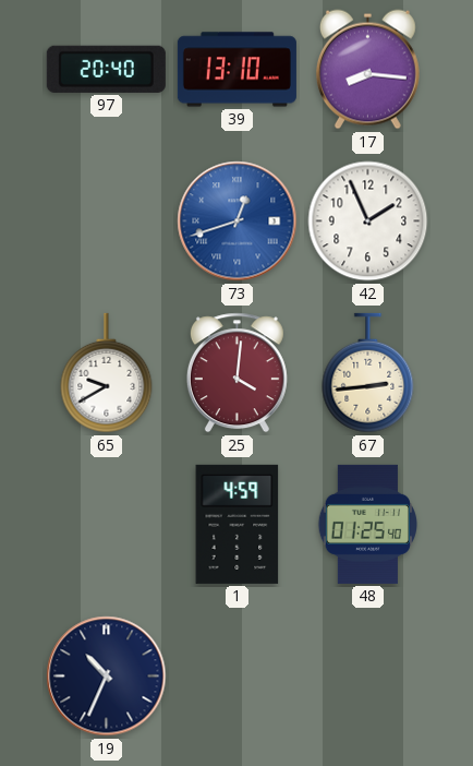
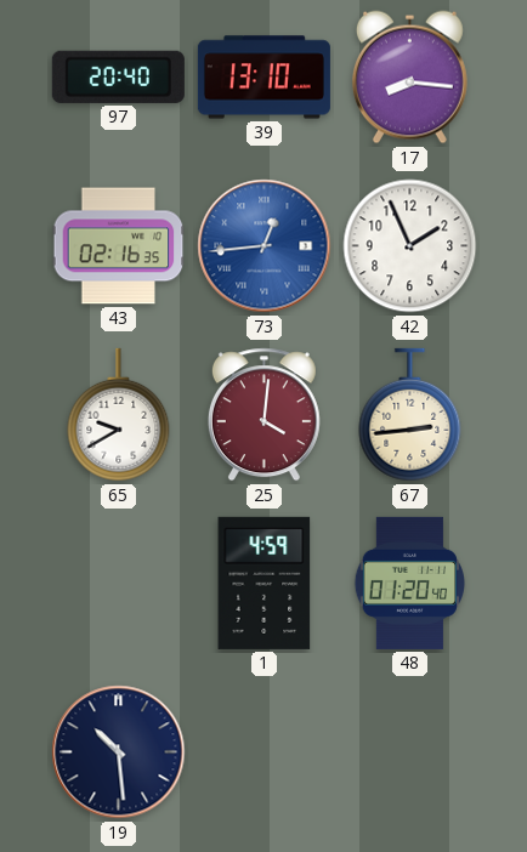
43: none -> 02:16 (119, 246)
73: 12:42 -> 12:44 (265, 246)
48: 01:25 -> 01:20 (409, 583)
19: 10:34 -> 10:29 (119, 752)
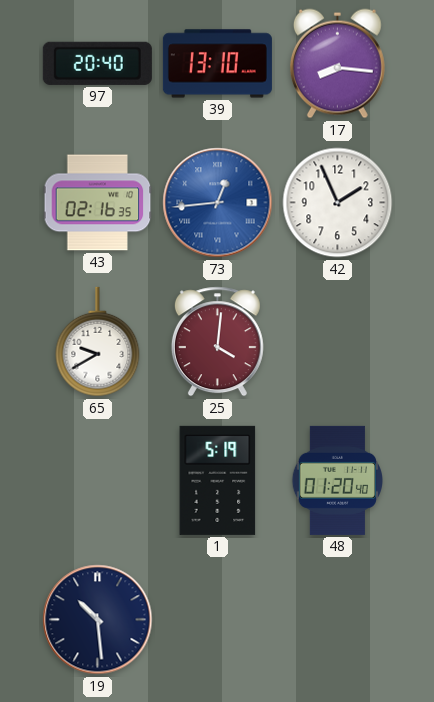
67: 2:44 -> none (410, 415)
1: 4:59 -> 5:19 (218, 480)
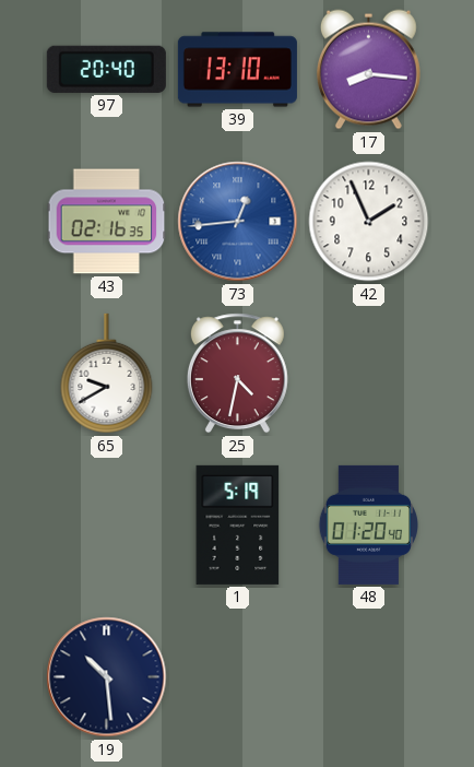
25: 4:01 -> 4:32 (237, 374)
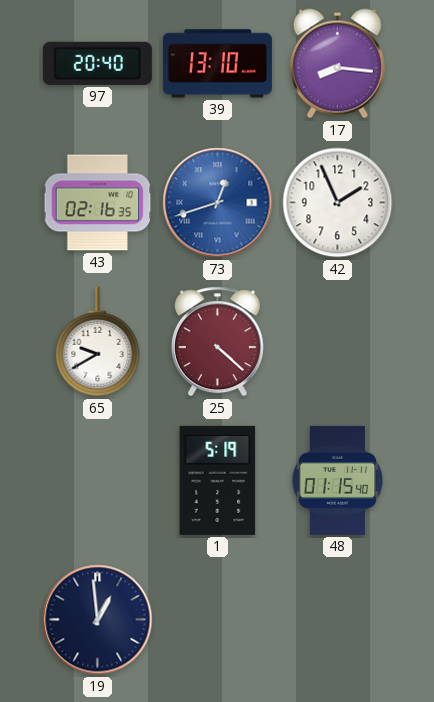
73: 12:44 -> 12:42 (218, 203)
25: 4:32 -> 4:22 (217, 342)
48: 01:20 -> 01:15 (337, 480)
19: 10:29 -> 12:59 (98, 620)
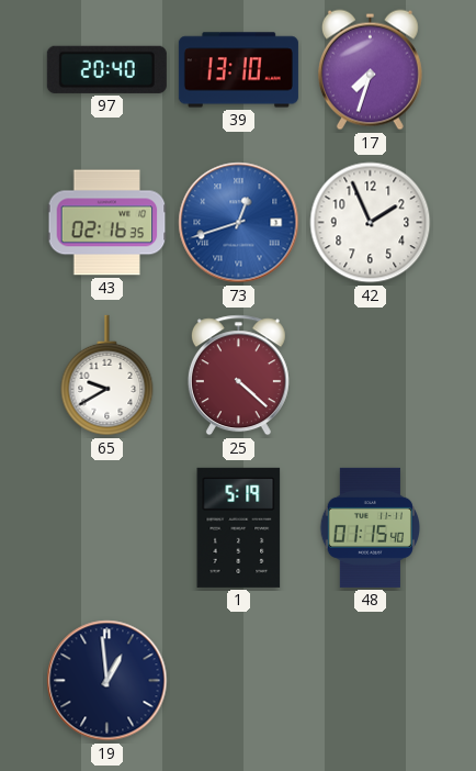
17: 8:16 -> 7:33 (370, 70)
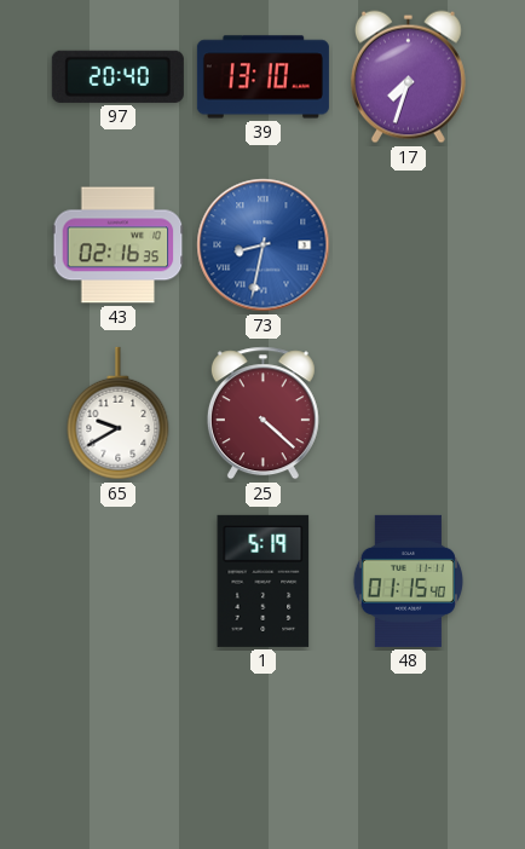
73: 12:42 -> 8:32 (264, 246)
42: 1:56 -> none (371, 223)
19: 12:59 -> none (107, 681)
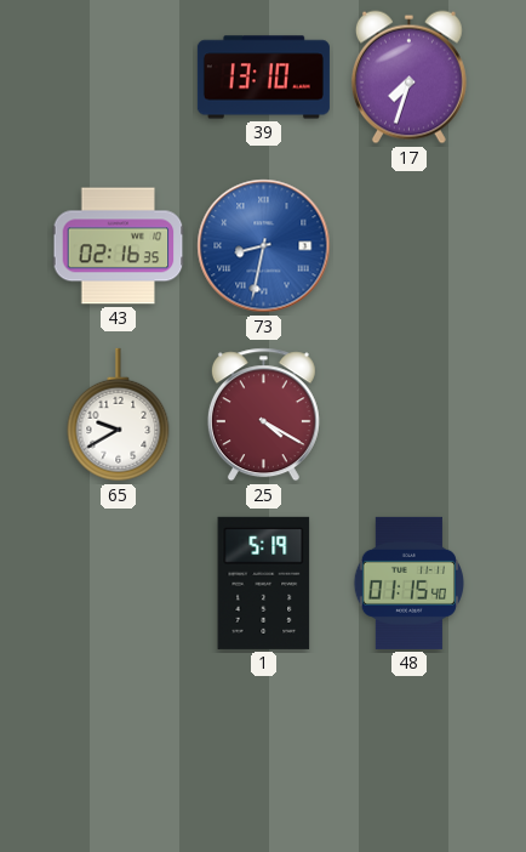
97: 20:40 -> none (117, 76)
25: 4:22 -> 4:20 (263, 415)
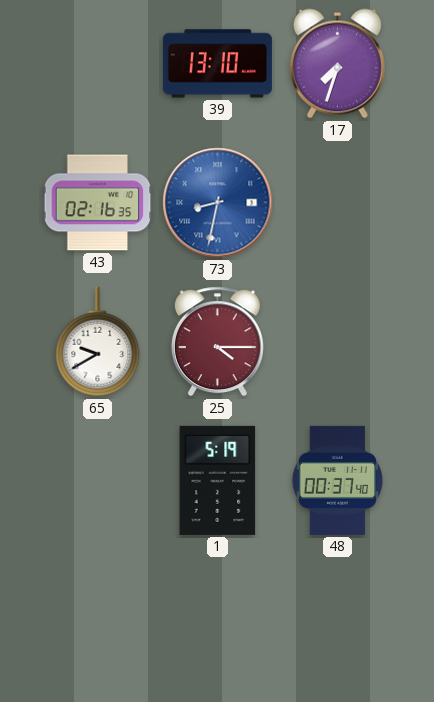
25: 4:20 -> 4:15 (217, 342)
48: 01:15 -> 00:37 (337, 480)
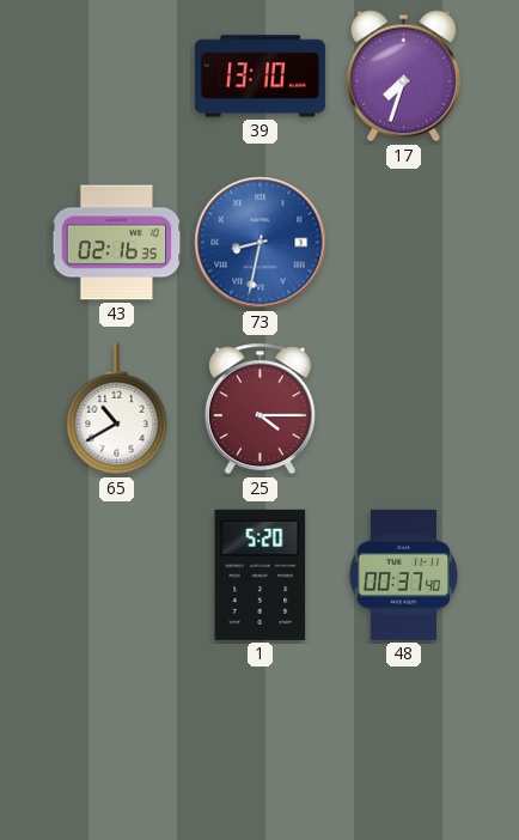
65: 9:40 -> 10:40 (117, 409)
1: 5:19 -> 5:20 (261, 574)
